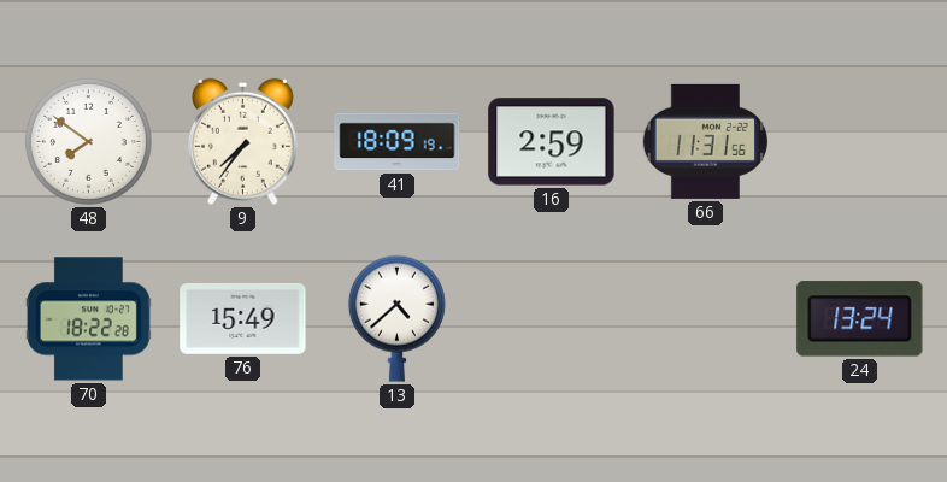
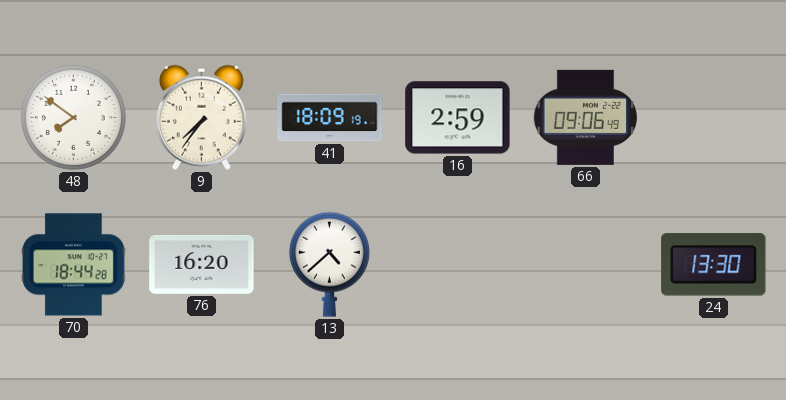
66: 11:31 -> 09:06 (585, 117)
70: 18:22 -> 18:44 (74, 265)
76: 15:49 -> 16:20 (202, 265)
24: 13:24 -> 13:30 (714, 265)
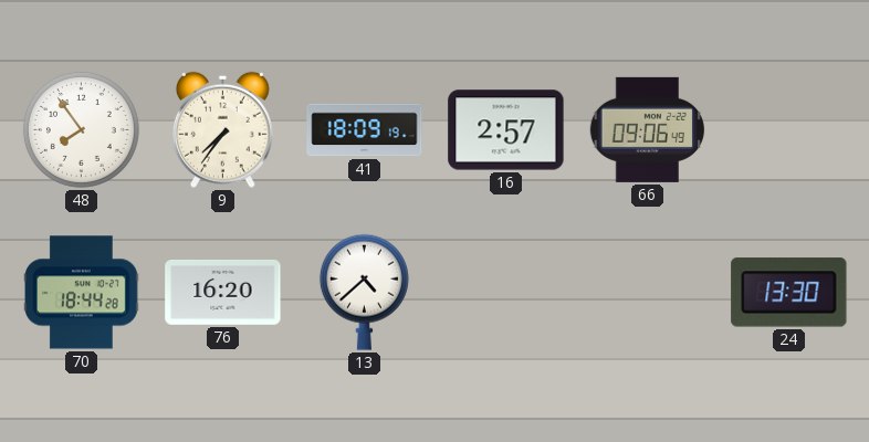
48: 7:51 -> 7:54 (81, 129)
16: 2:59 -> 2:57 (506, 130)
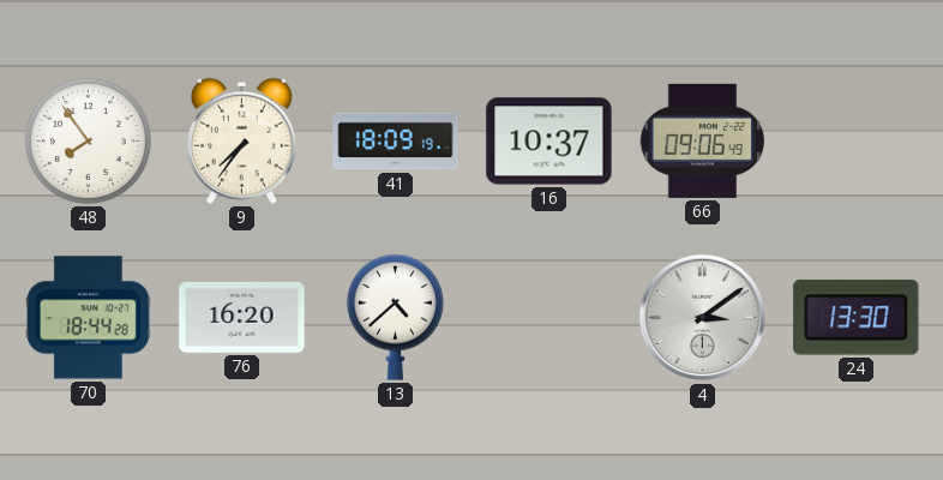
16: 2:57 -> 10:37 (549, 142)
4: none -> 3:09 (703, 318)
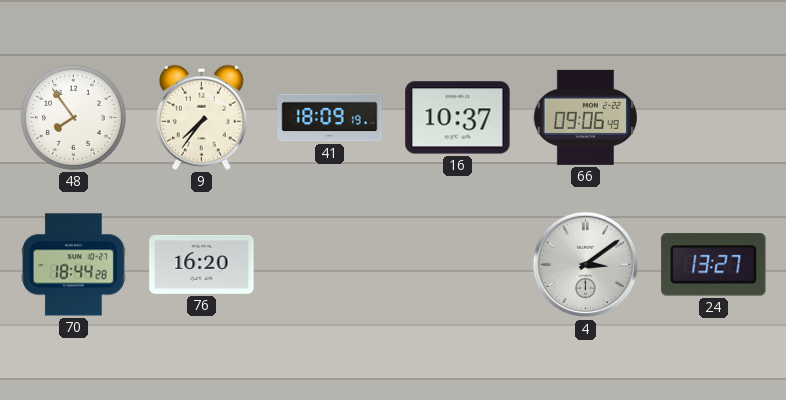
13: 4:38 -> none (395, 317)
24: 13:30 -> 13:27 (714, 265)
